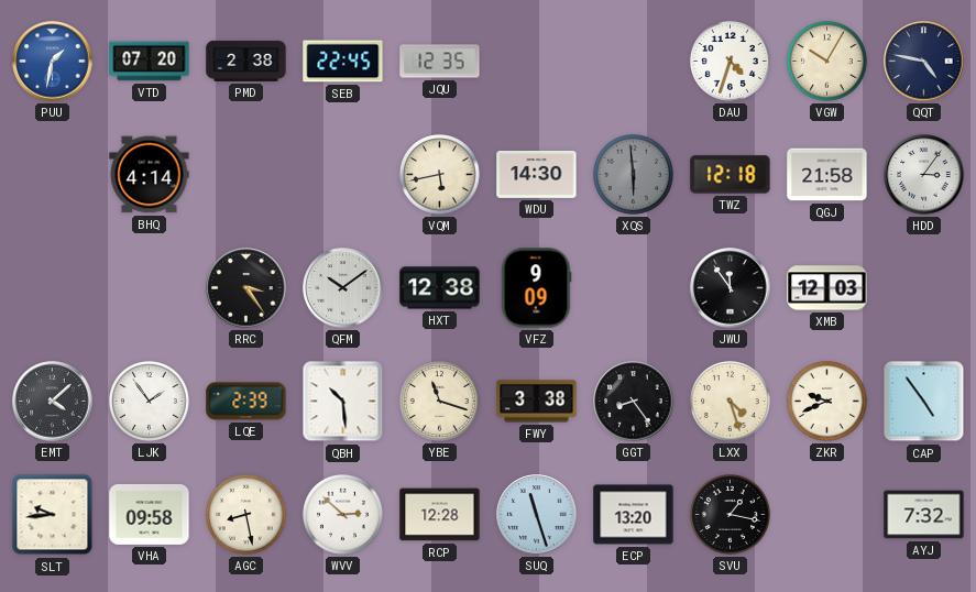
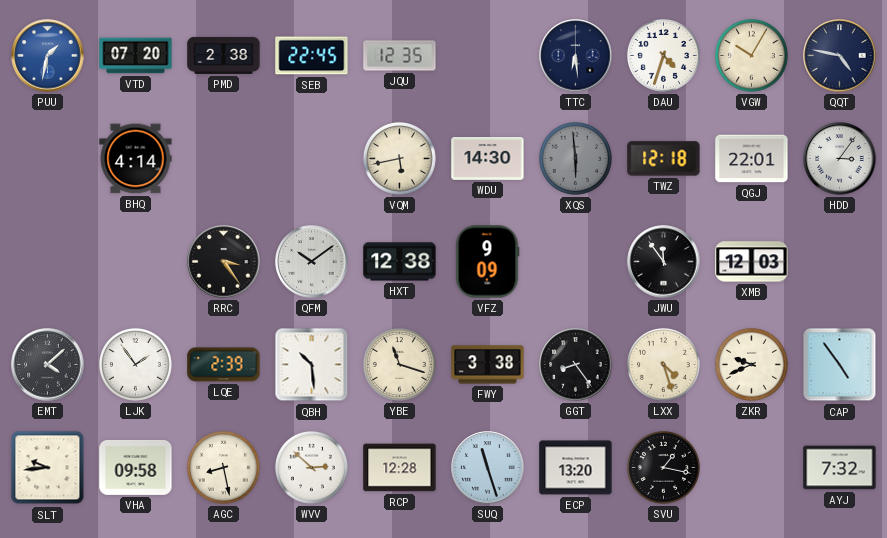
TTC: none -> 6:29 (576, 56)
QGJ: 21:58 -> 22:01 (752, 159)
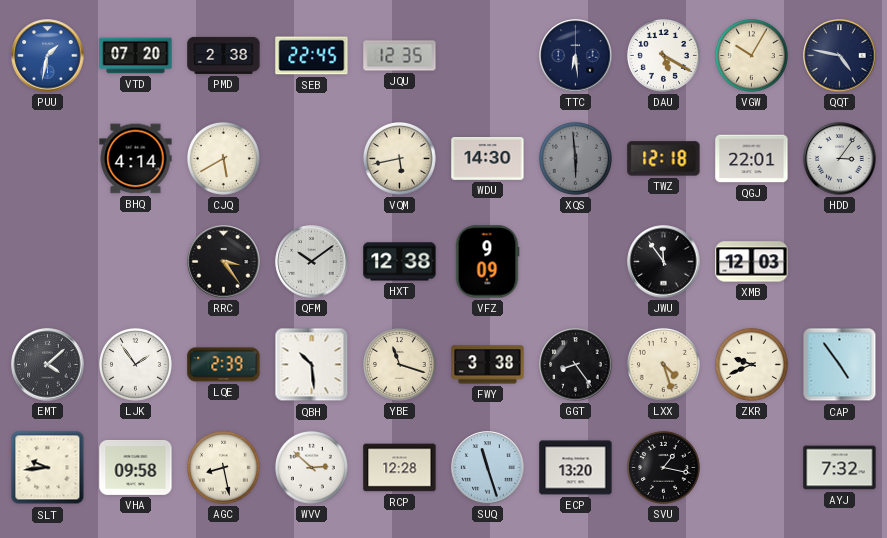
DAU: 4:33 -> 5:20 (663, 55)
CJQ: none -> 5:40 (223, 158)
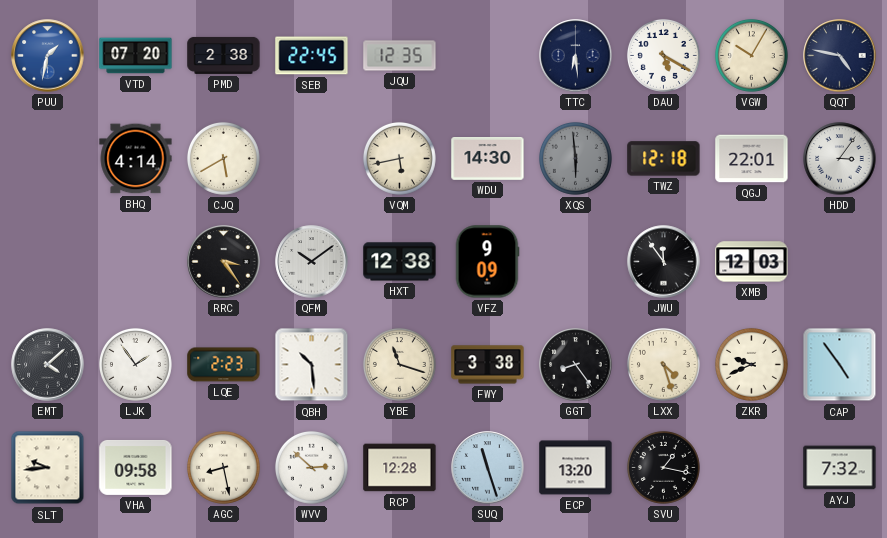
LQE: 2:39 -> 2:23 (224, 365)
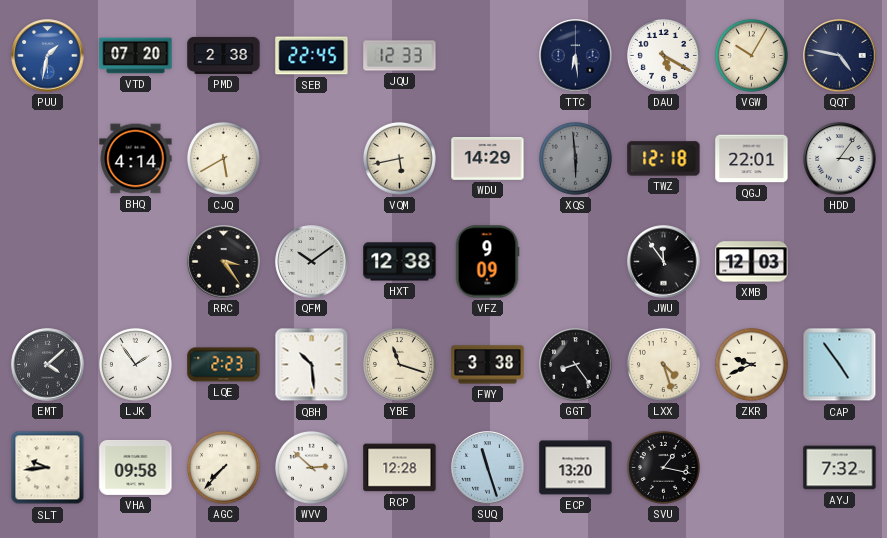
JQU: 12:35 -> 12:33 (400, 56)
WDU: 14:30 -> 14:29 (488, 159)
AGC: 8:28 -> 7:37 (223, 467)
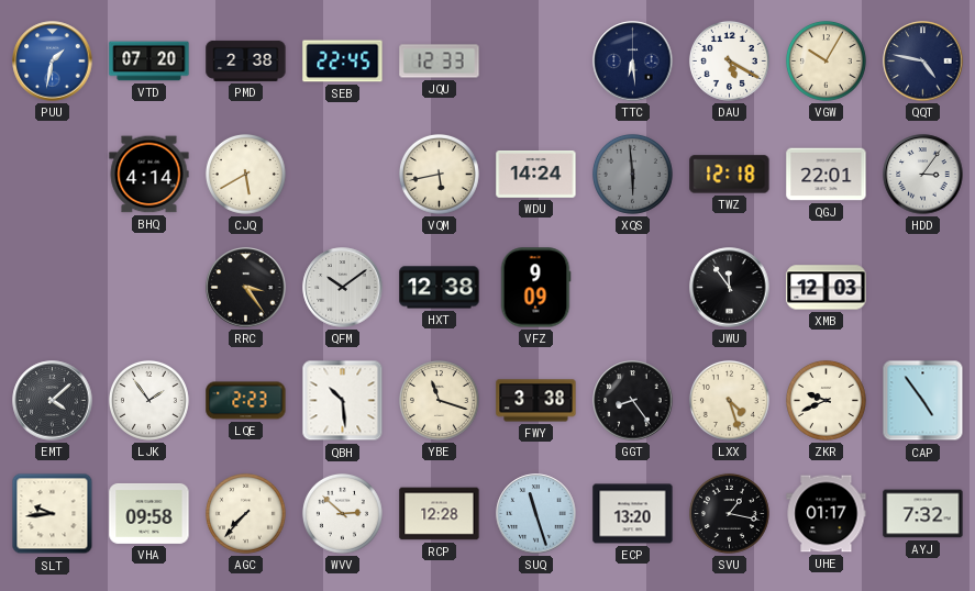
WDU: 14:29 -> 14:24 (536, 175)
UHE: none -> 01:17 (827, 514)
